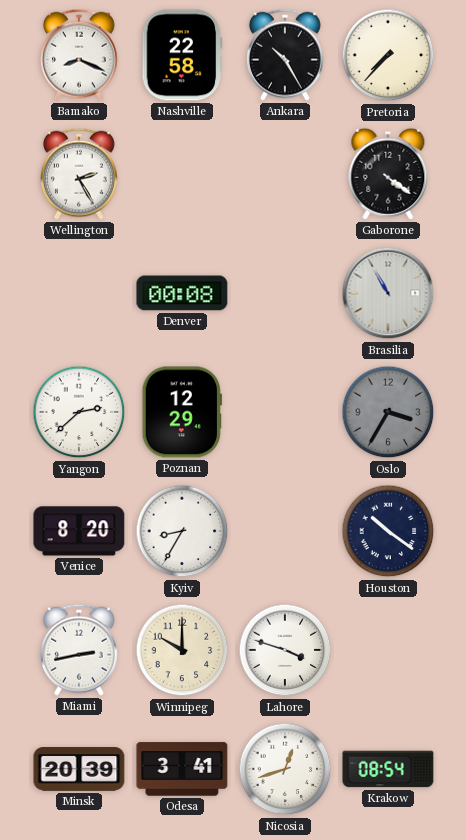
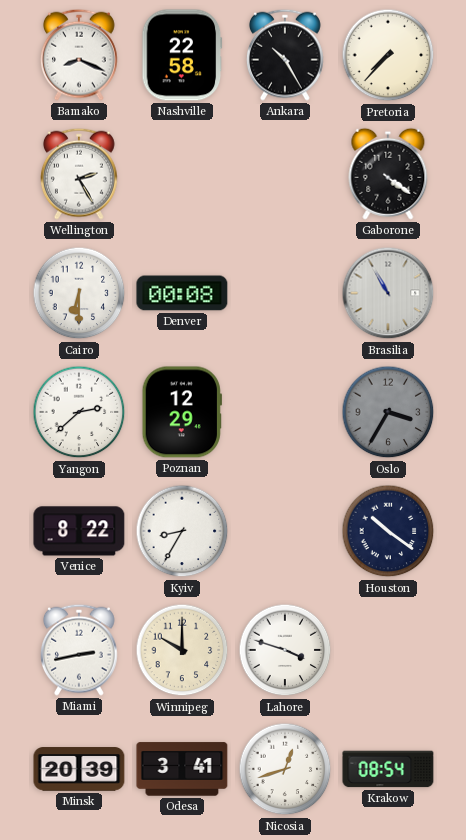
Cairo: none -> 6:30 (79, 293)
Venice: 8:20 -> 8:22 (79, 531)
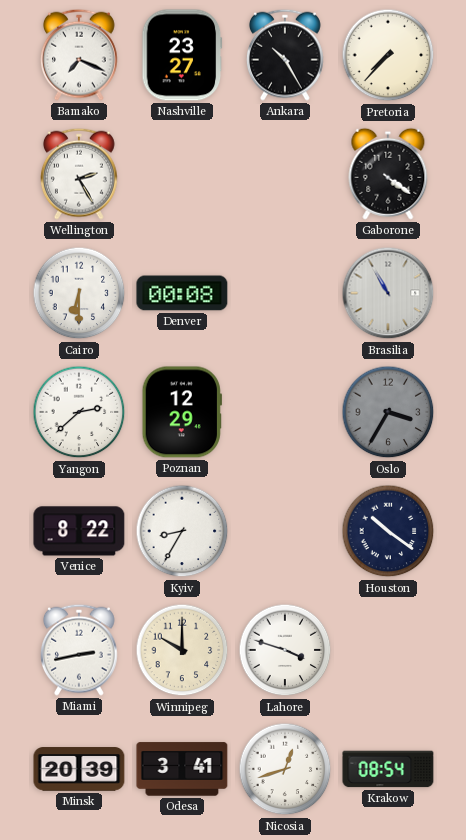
Bamako: 8:19 -> 7:19 (80, 55)
Nashville: 22:58 -> 23:27 (182, 55)
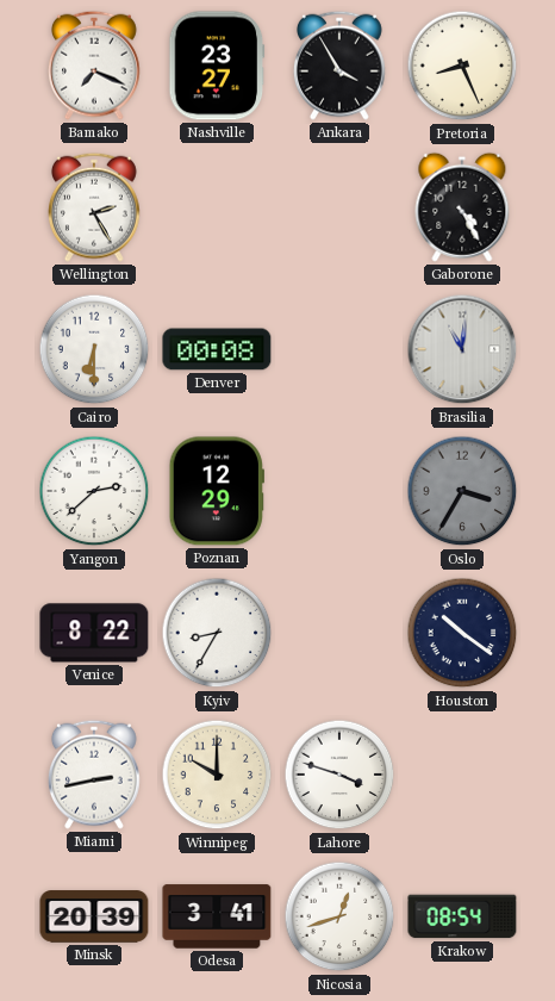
Ankara: 10:25 -> 3:55 (341, 66)
Pretoria: 7:37 -> 8:26 (462, 66)
Gaborone: 4:21 -> 4:25 (462, 207)
Brasilia: 10:55 -> 11:01 (462, 349)
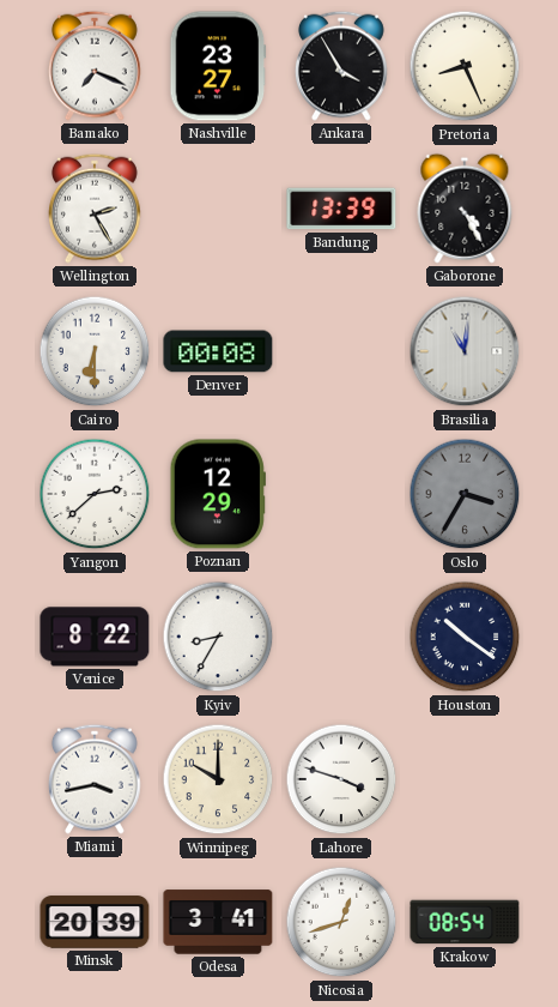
Bandung: none -> 13:39 (341, 209)
Miami: 2:43 -> 3:43 (96, 779)
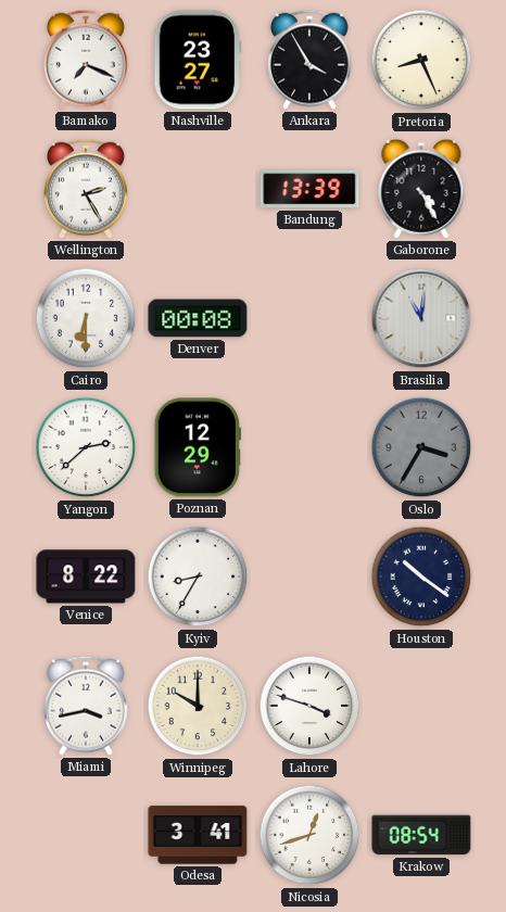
Minsk: 20:39 -> none (95, 922)
